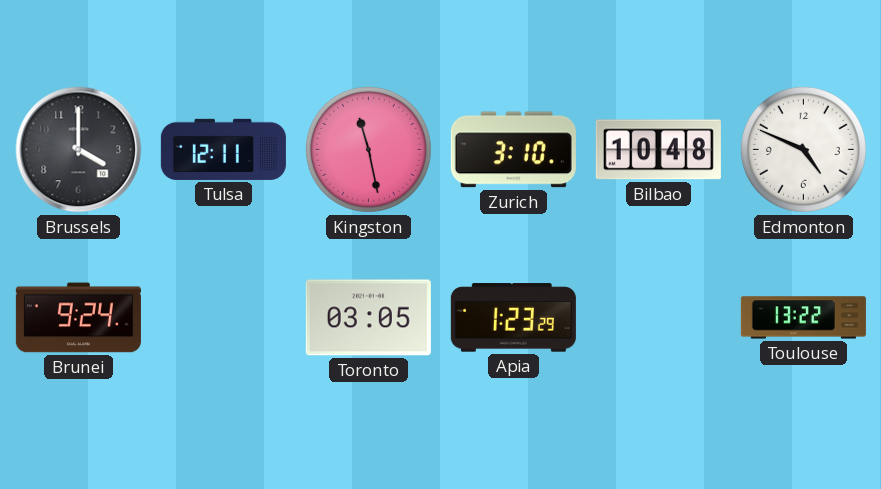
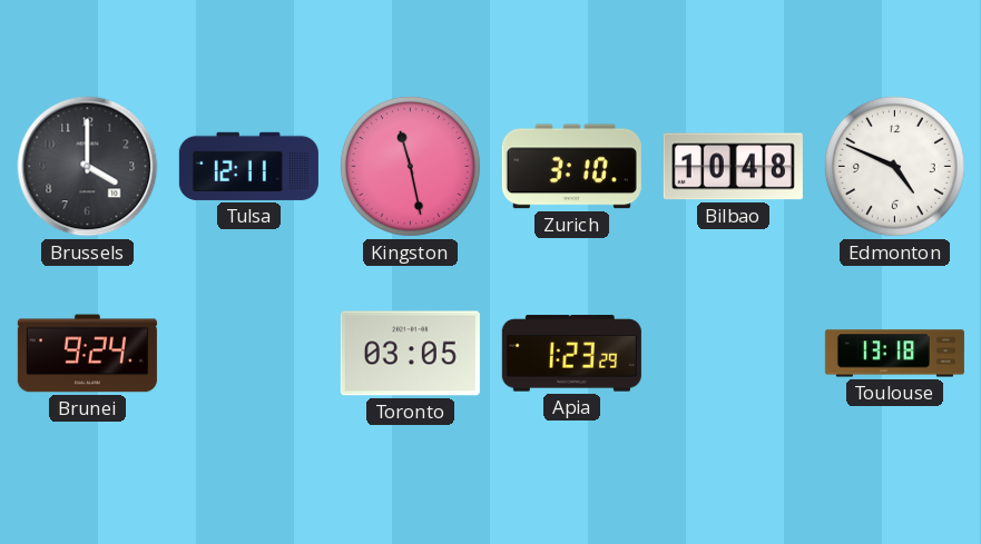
Toulouse: 13:22 -> 13:18 (894, 354)
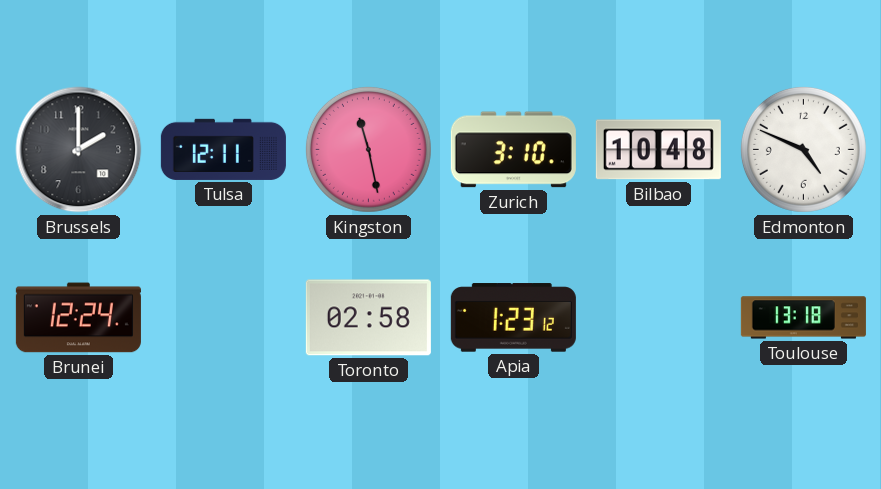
Brussels: 4:00 -> 2:00 (79, 150)
Brunei: 9:24 -> 12:24 (78, 318)
Toronto: 03:05 -> 02:58 (368, 318)
Apia: 1:23:29 -> 1:23:12 (513, 318)
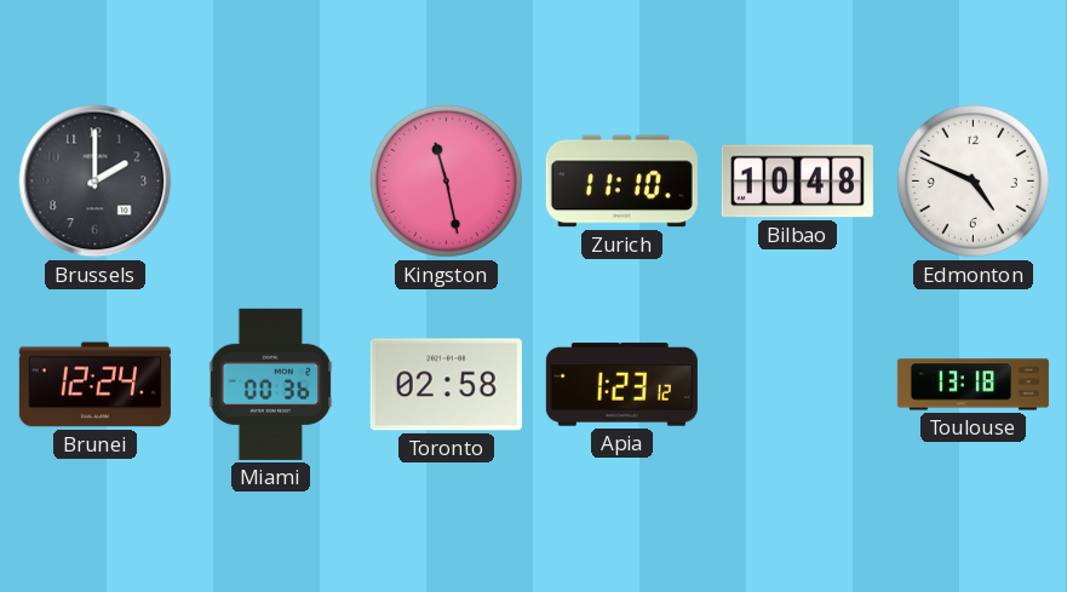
Tulsa: 12:11 -> none (223, 149)
Zurich: 3:10 -> 11:10 (621, 182)
Miami: none -> 00:36 (271, 384)
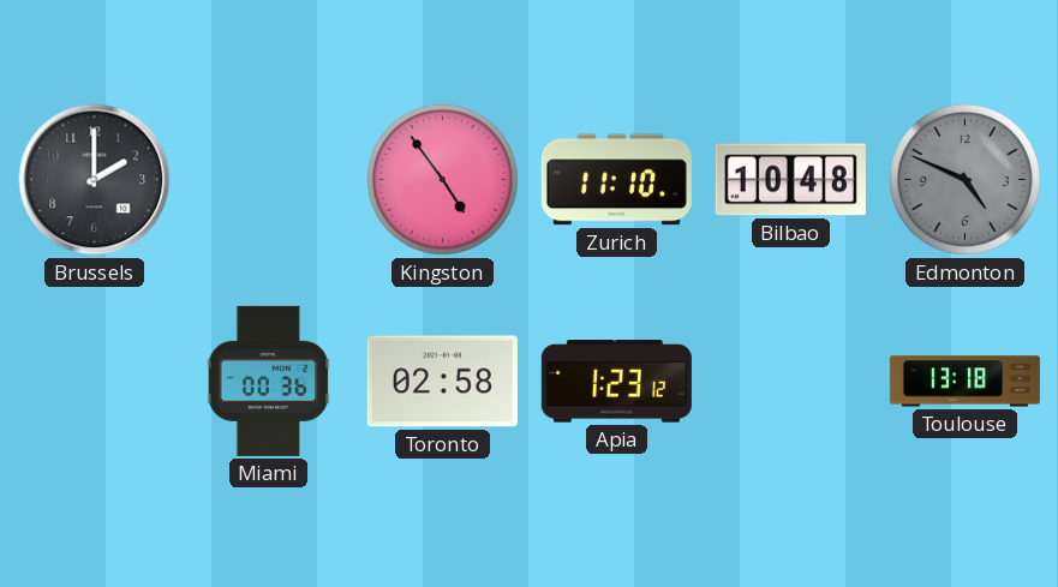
Kingston: 11:28 -> 4:54 (442, 179)
Edmonton dial: white -> grey (964, 179)
Brunei: 12:24 -> none (94, 385)
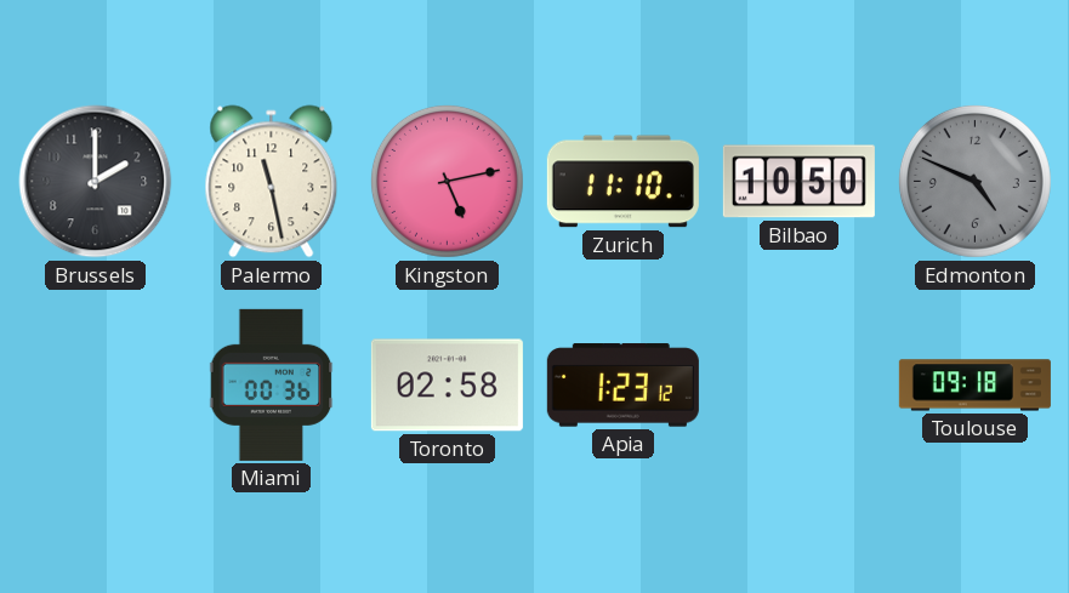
Palermo: none -> 11:28 (272, 182)
Kingston: 4:54 -> 5:13 (447, 181)
Bilbao: 10:48 -> 10:50 (798, 182)
Toulouse: 13:18 -> 09:18 (974, 386)
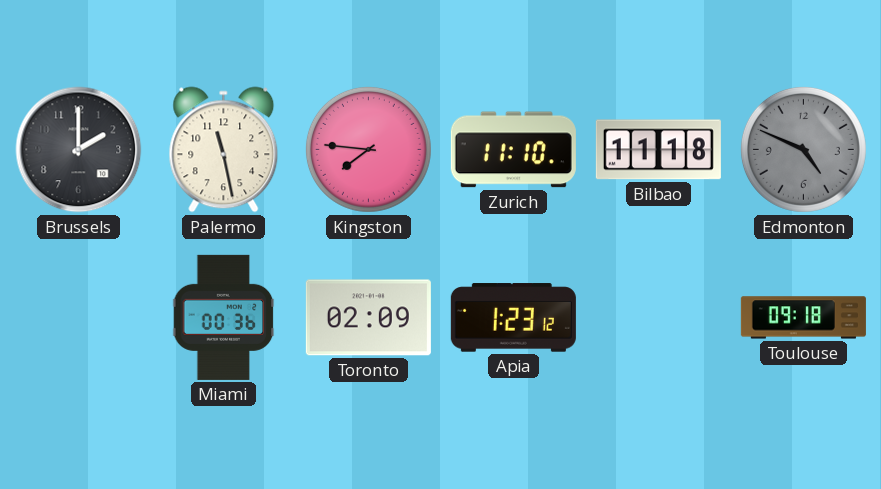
Kingston: 5:13 -> 7:46 (368, 149)
Bilbao: 10:50 -> 11:18 (658, 150)
Toronto: 02:58 -> 02:09 (368, 318)
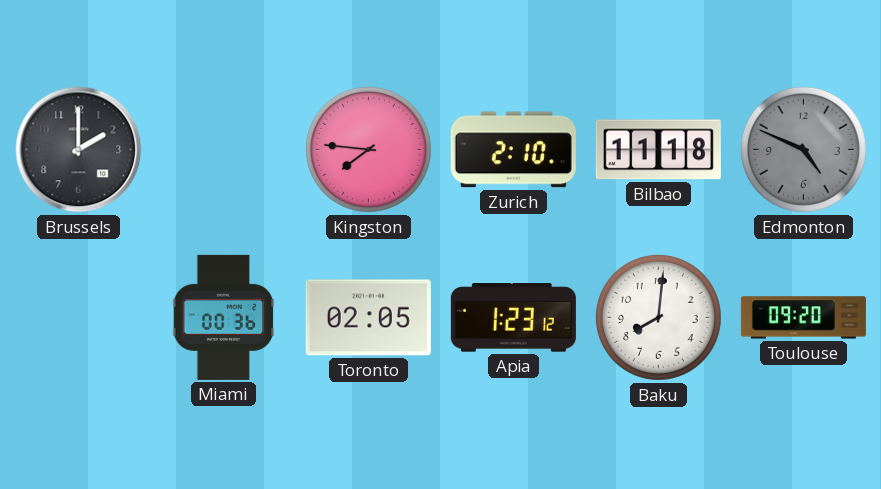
Palermo: 11:28 -> none (224, 150)
Zurich: 11:10 -> 2:10 (513, 150)
Toronto: 02:09 -> 02:05 (368, 318)
Baku: none -> 8:01 (658, 317)
Toulouse: 09:18 -> 09:20 (803, 318)
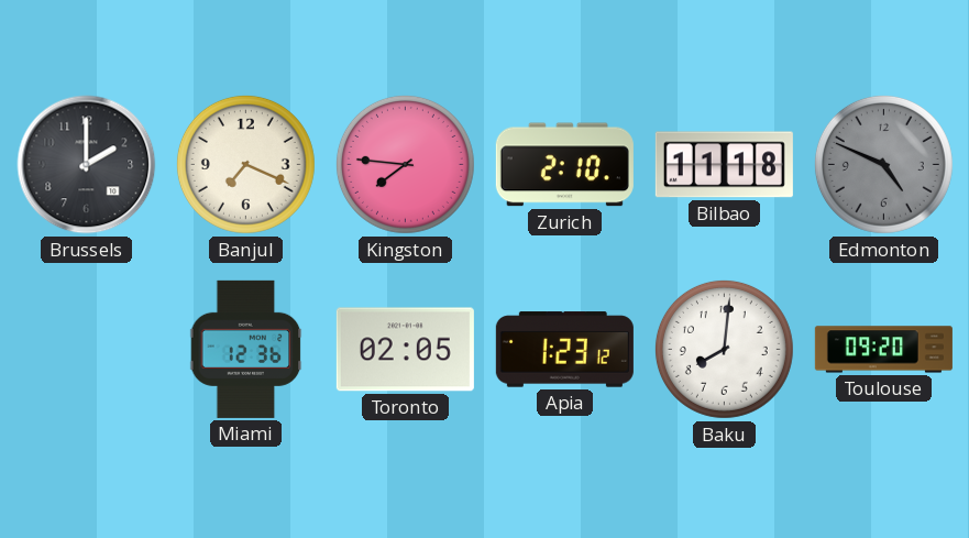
Banjul: none -> 7:19 (245, 164)
Miami: 00:36 -> 12:36 (246, 349)
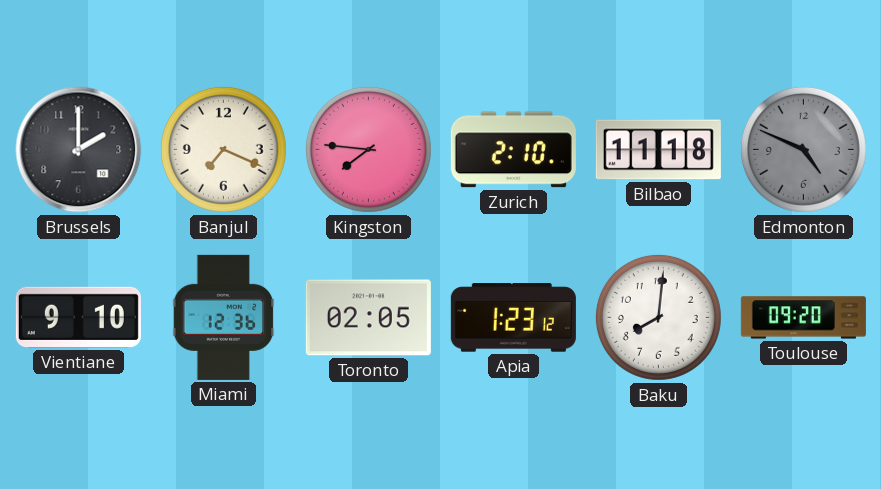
Vientiane: none -> 9:10 (78, 317)
